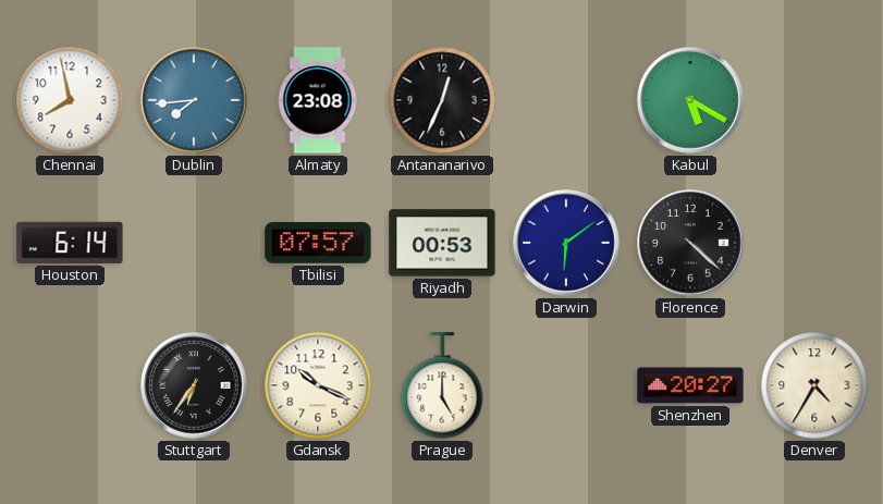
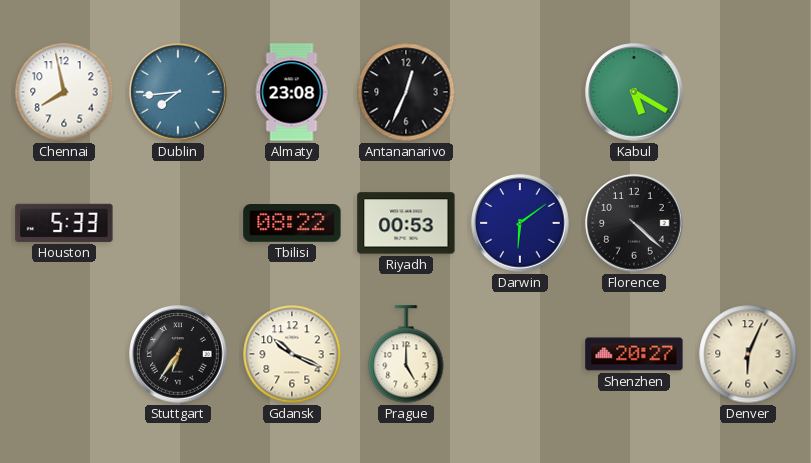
Houston: 6:14 -> 5:33 (64, 223)
Tbilisi: 07:57 -> 08:22 (292, 224)
Denver: 4:35 -> 6:04 (748, 354)
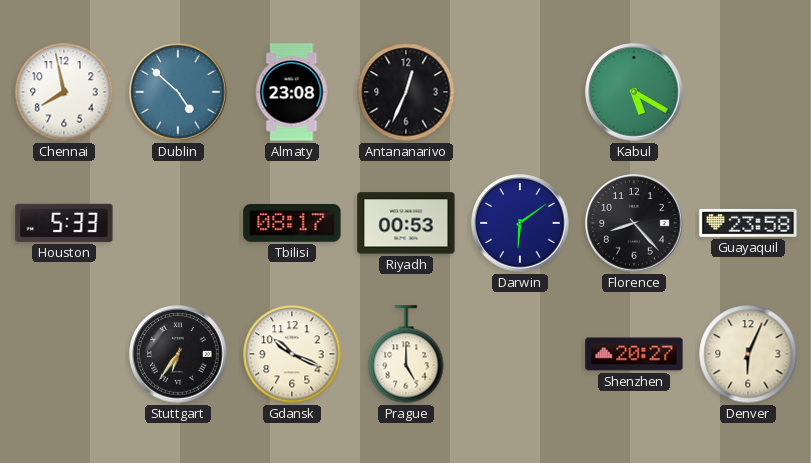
Dublin: 7:44 -> 4:52 (178, 92)
Tbilisi: 08:22 -> 08:17 (292, 224)
Florence: 4:22 -> 8:23 (634, 223)
Guayaquil: none -> 23:58 (748, 223)
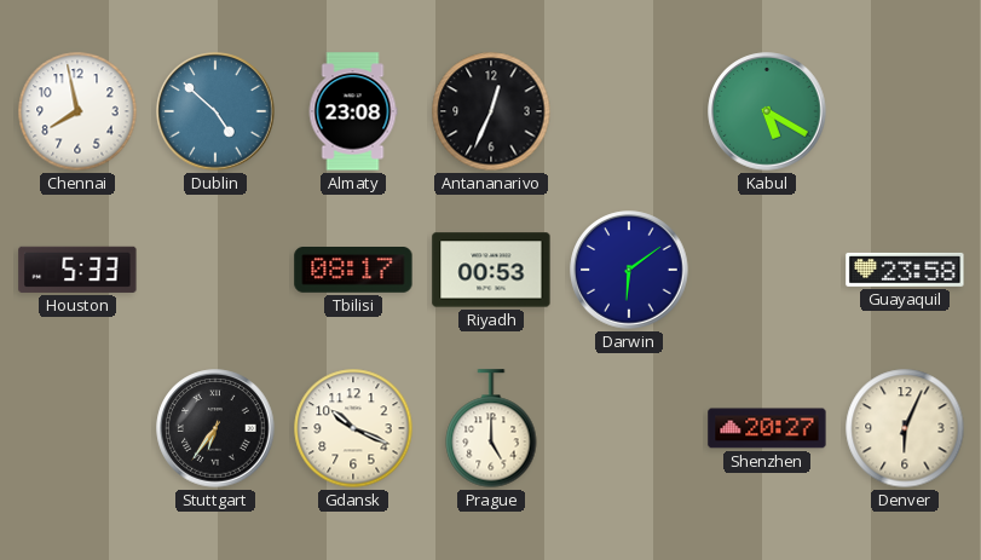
Florence: 8:23 -> none (634, 223)
